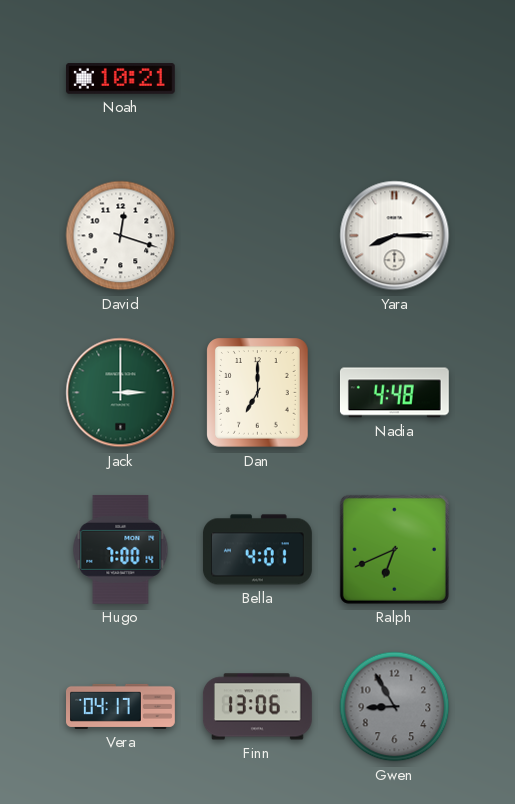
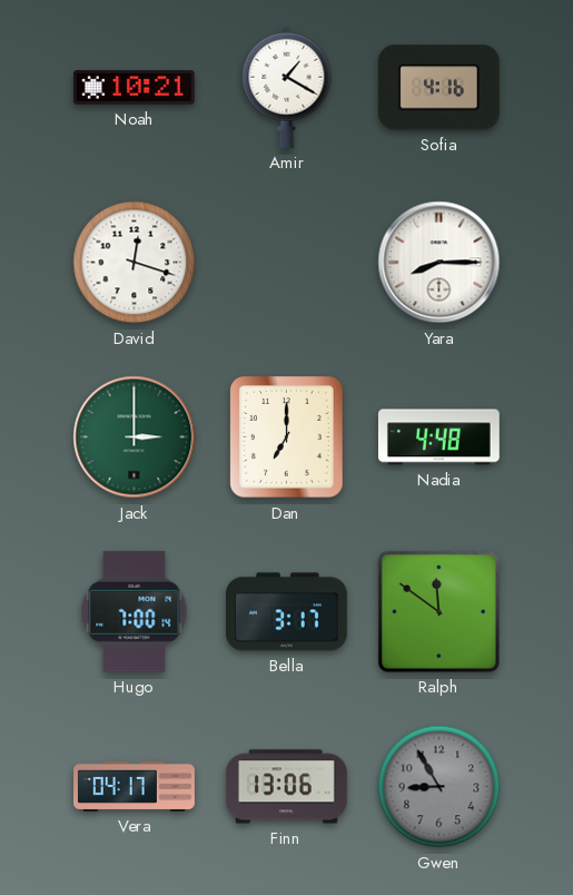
Amir: none -> 1:20 (287, 87)
Sofia: none -> 4:16 (438, 88)
Bella: 4:01 -> 3:17 (286, 612)
Ralph: 6:41 -> 11:51 (438, 611)
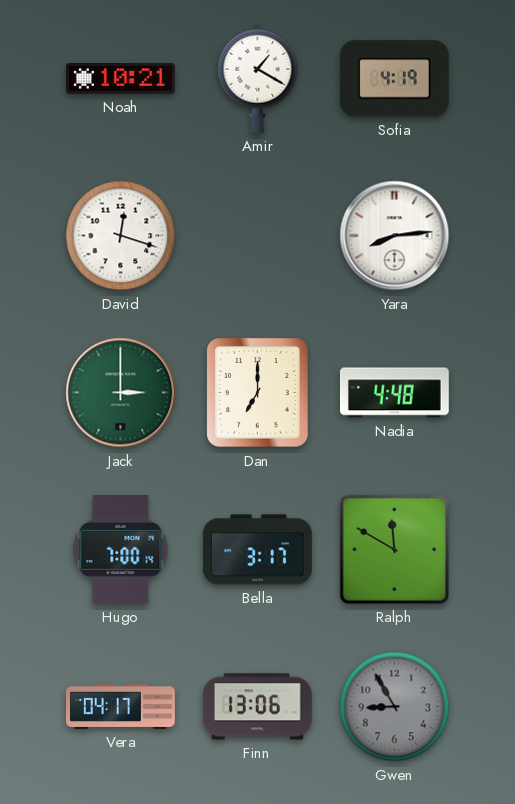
Sofia: 4:16 -> 4:19 (394, 79)
Yara: 8:15 -> 8:14 (395, 236)
Ralph: 11:51 -> 11:50 (394, 549)
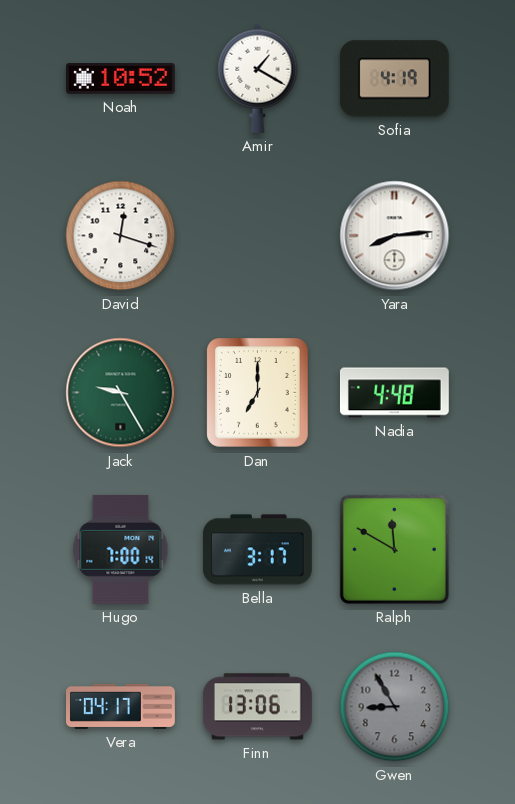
Noah: 10:21 -> 10:52 (120, 79)
Jack: 3:00 -> 9:25 (121, 393)
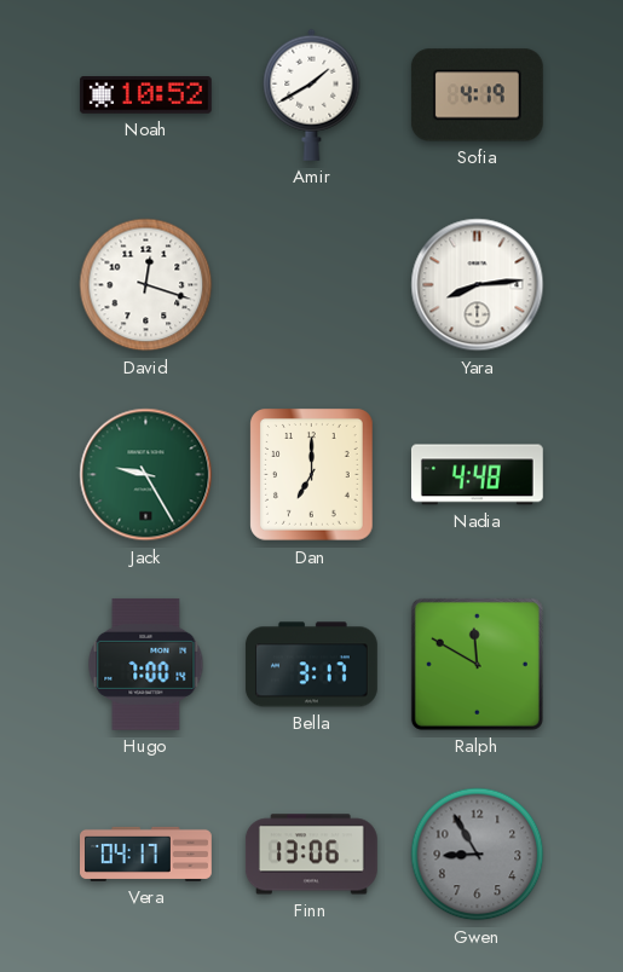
Amir: 1:20 -> 1:40 (312, 94)
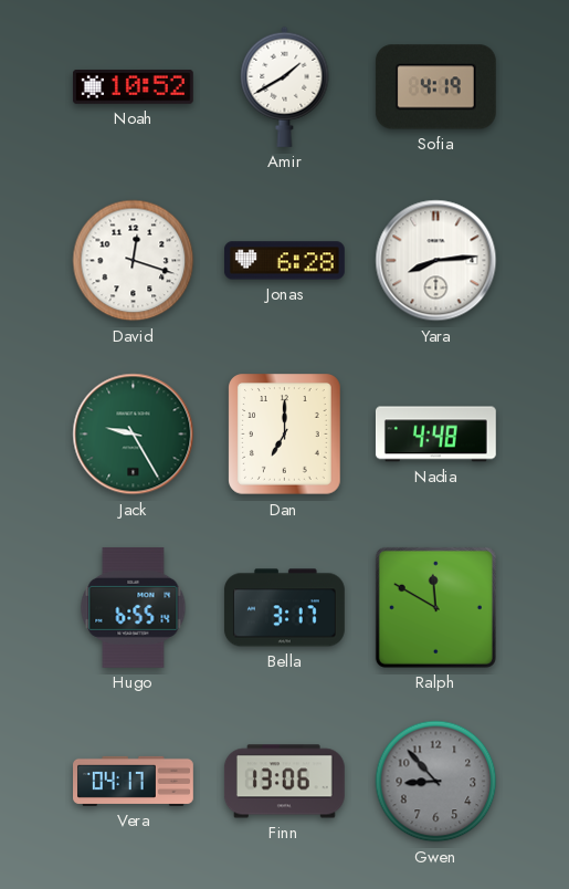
Jonas: none -> 6:28 (284, 261)
Hugo: 7:00 -> 6:55 (134, 607)
Gwen: 8:55 -> 8:53 (436, 782)
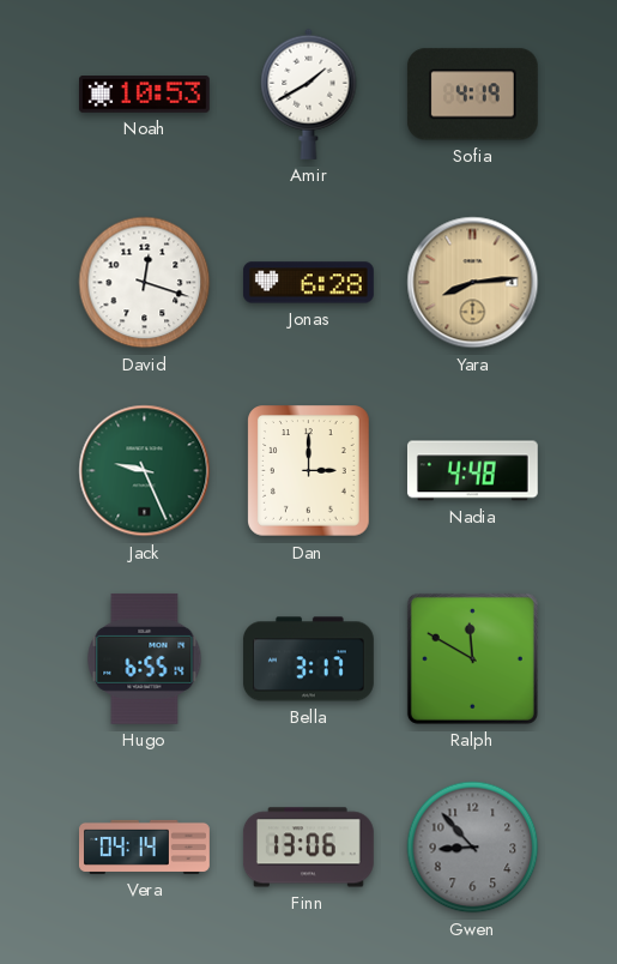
Noah: 10:52 -> 10:53 (144, 95)
Yara dial: white -> champagne (473, 283)
Jack: 9:25 -> 9:26 (145, 471)
Dan: 7:00 -> 3:00 (309, 471)
Vera: 04:17 -> 04:14 (145, 846)
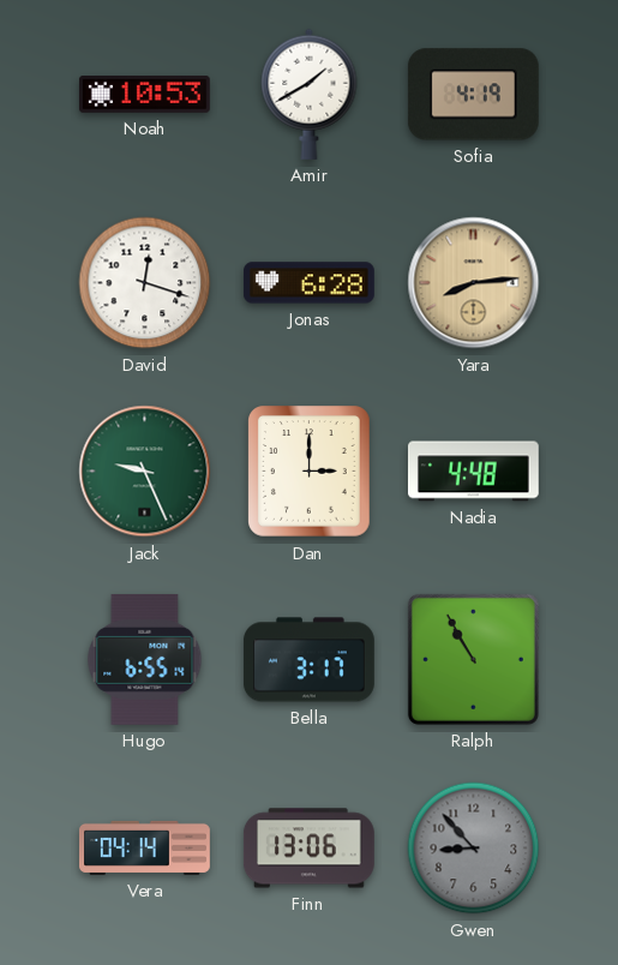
Ralph: 11:50 -> 10:55 (473, 659)
